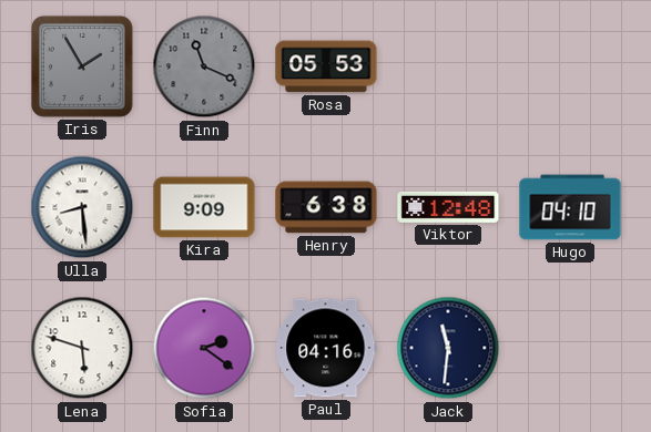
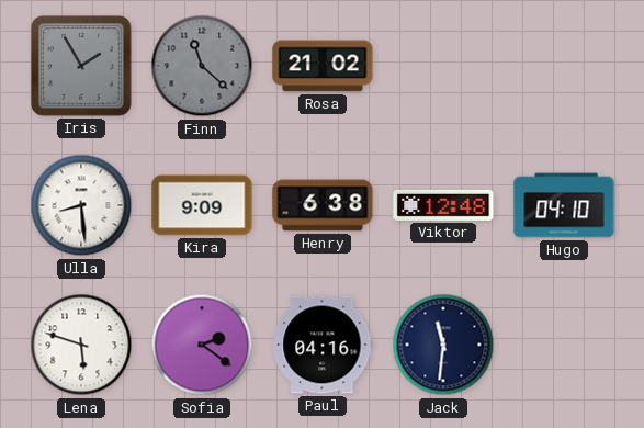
Finn: 11:19 -> 11:22 (202, 66)
Rosa: 05:53 -> 21:02 (323, 66)
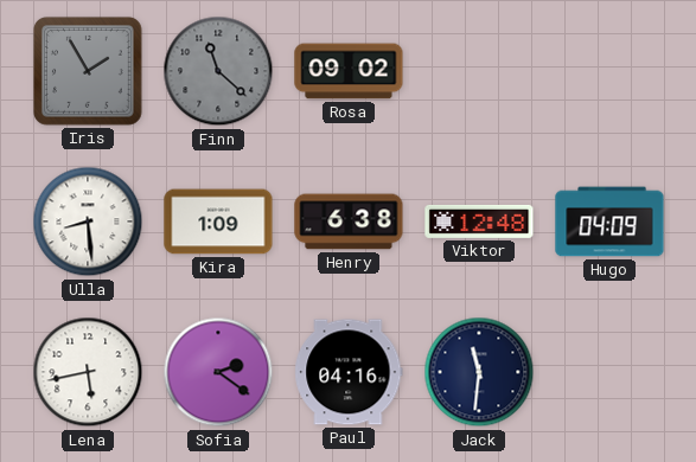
Rosa: 21:02 -> 09:02 (349, 71)
Kira: 9:09 -> 1:09 (218, 222)
Hugo: 04:10 -> 04:09 (609, 222)
Lena: 5:48 -> 5:43 (88, 372)
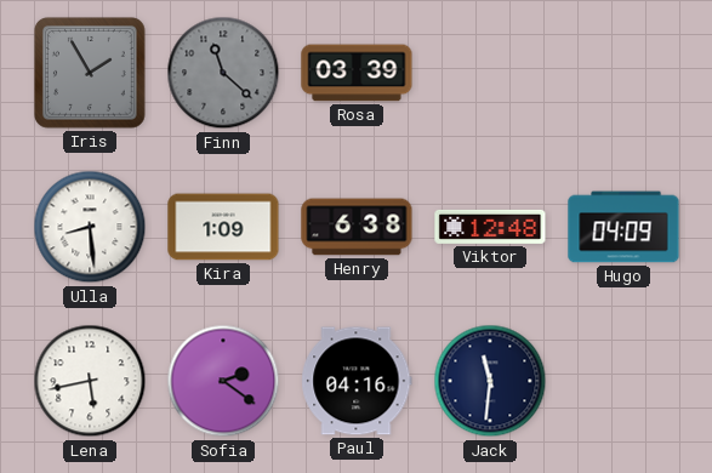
Rosa: 09:02 -> 03:39 (357, 73)
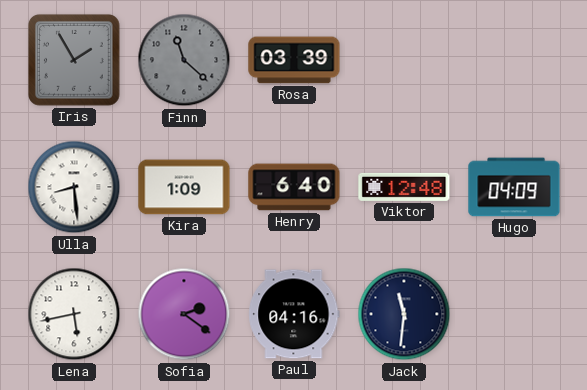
Henry: 6:38 -> 6:40 (294, 187)
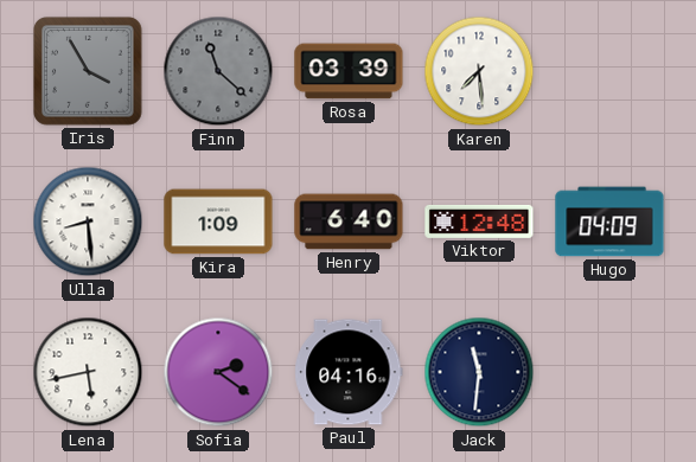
Iris: 1:55 -> 3:55 (88, 71)
Karen: none -> 7:29 (479, 71)
